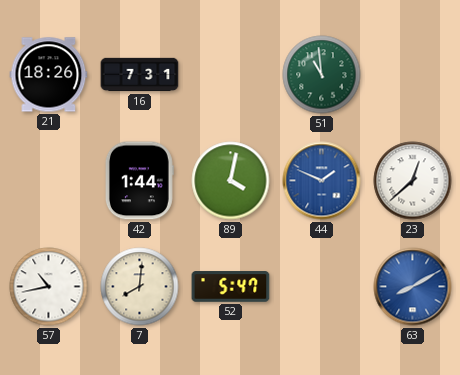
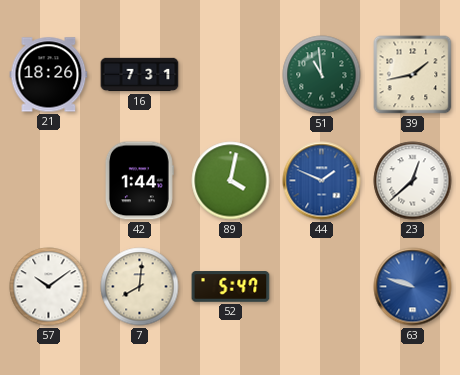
39: none -> 1:43 (413, 75)
57: 10:43 -> 10:09 (49, 287)
63: 8:10 -> 9:48 (413, 287)
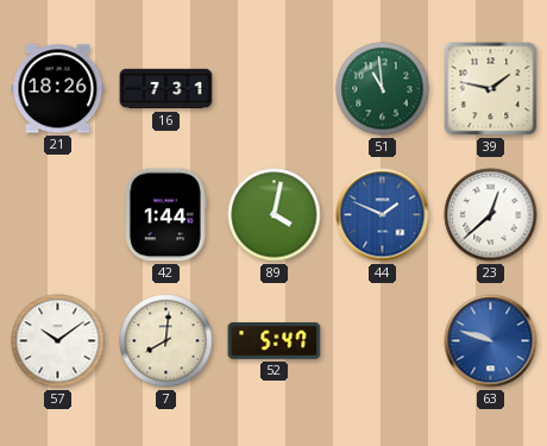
39: 1:43 -> 1:47 (491, 89)
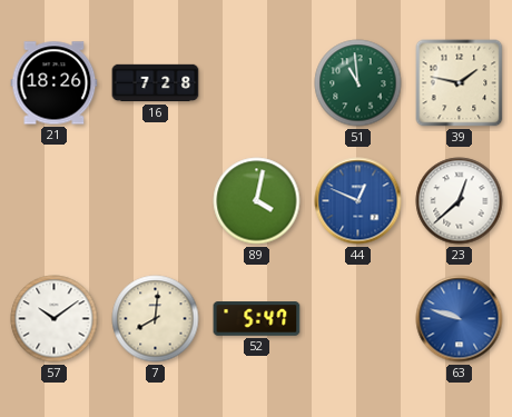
16: 7:31 -> 7:28 (156, 83)
42: 1:44 -> none (165, 215)
44: 1:49 -> 12:49 (358, 201)
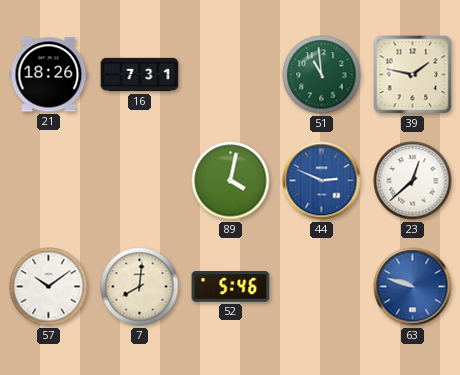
16: 7:28 -> 7:31 (140, 75)
44: 12:49 -> 2:49 (322, 181)
52: 5:47 -> 5:46 (231, 287)
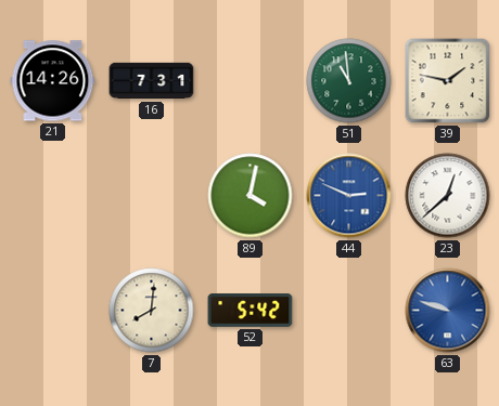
21: 18:26 -> 14:26 (53, 81)
57: 10:09 -> none (49, 287)
52: 5:46 -> 5:42 (251, 311)
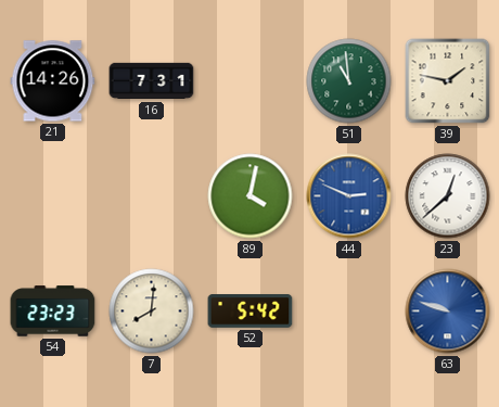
54: none -> 23:23 (53, 311)
